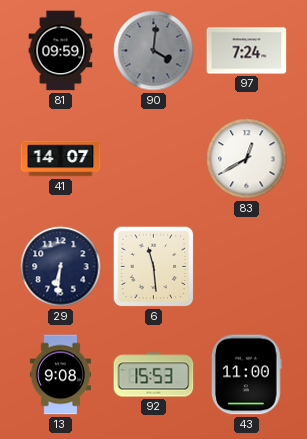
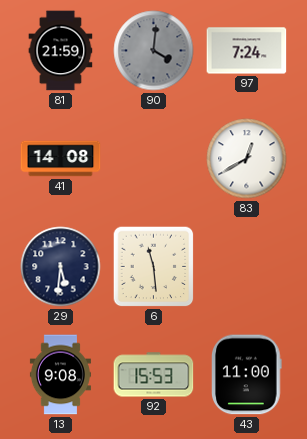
81: 09:59 -> 21:59 (61, 51)
41: 14:07 -> 14:08 (61, 159)
29: 6:31 -> 5:31 (61, 267)
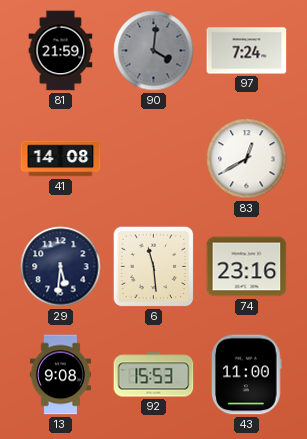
74: none -> 23:16 (247, 267)
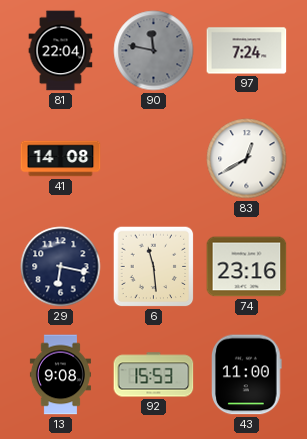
81: 21:59 -> 22:04 (61, 51)
90: 4:01 -> 11:47 (154, 51)
29: 5:31 -> 6:17 (61, 267)
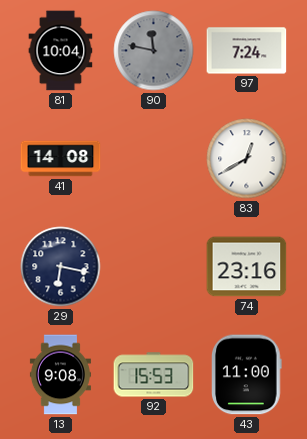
81: 22:04 -> 10:04 (61, 51)
6: 11:29 -> none (154, 267)
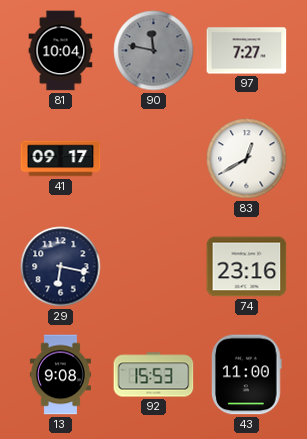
97: 7:24 -> 7:27 (247, 51)
41: 14:08 -> 09:17 (61, 159)
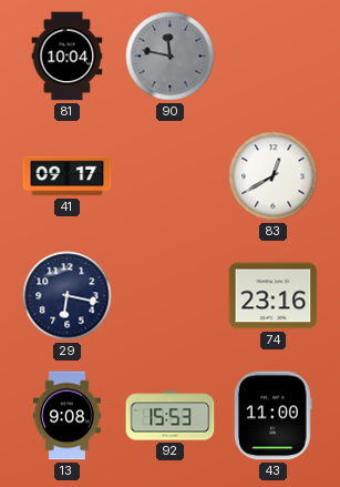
97: 7:27 -> none (247, 51)
